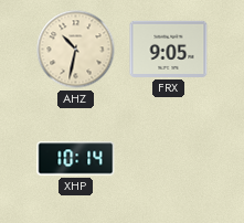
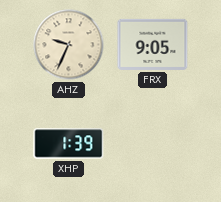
AHZ: 10:32 -> 9:34 (69, 45)
XHP: 10:14 -> 1:39 (69, 144)
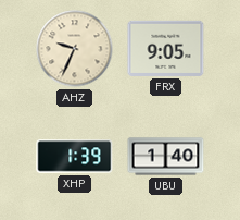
UBU: none -> 1:40 (166, 157)
